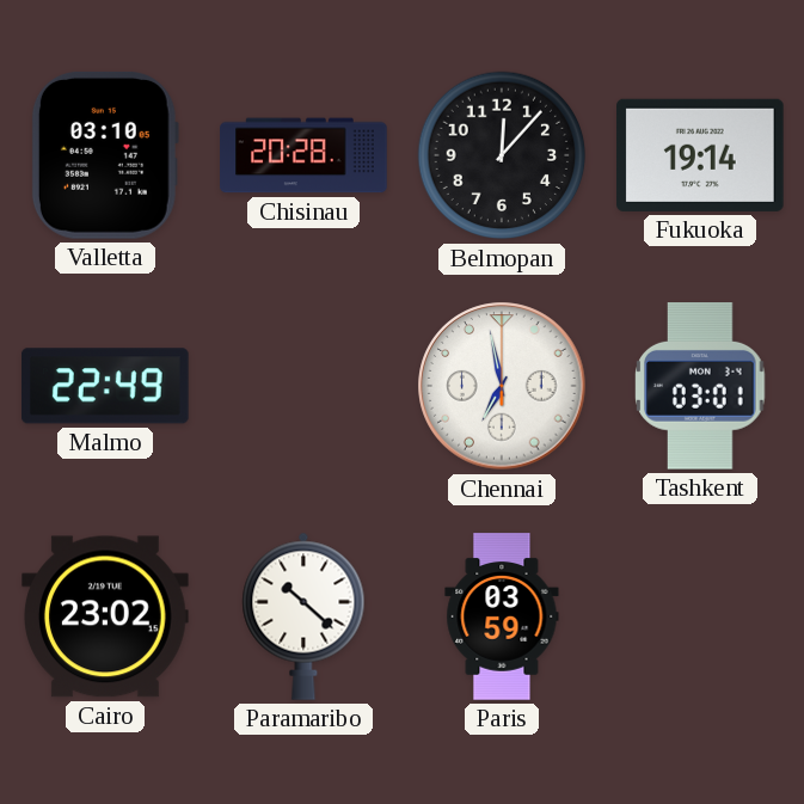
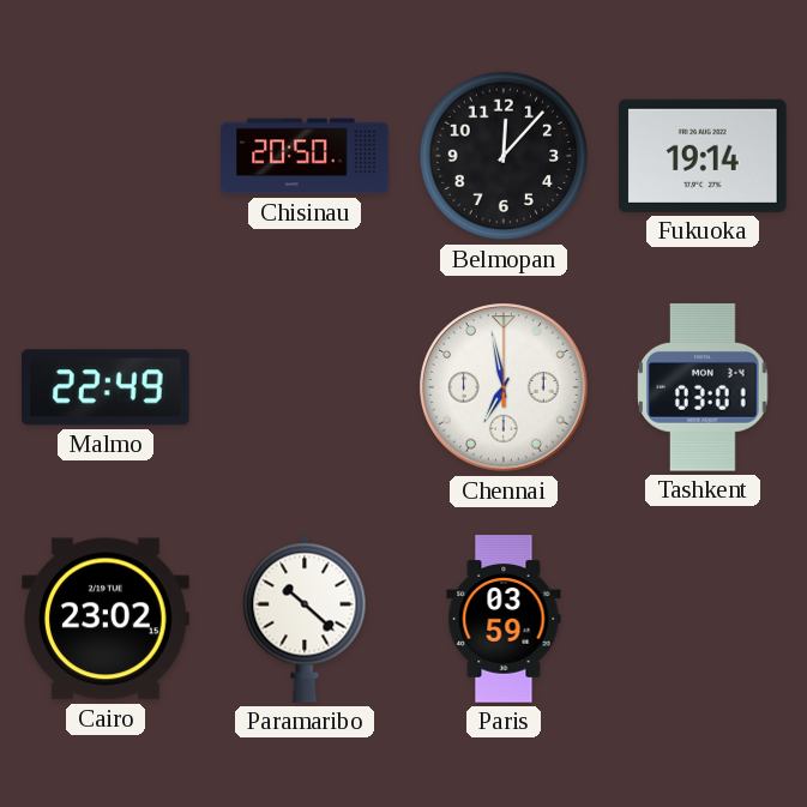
Valletta: 03:10 -> none (105, 155)
Chisinau: 20:28 -> 20:50 (305, 156)
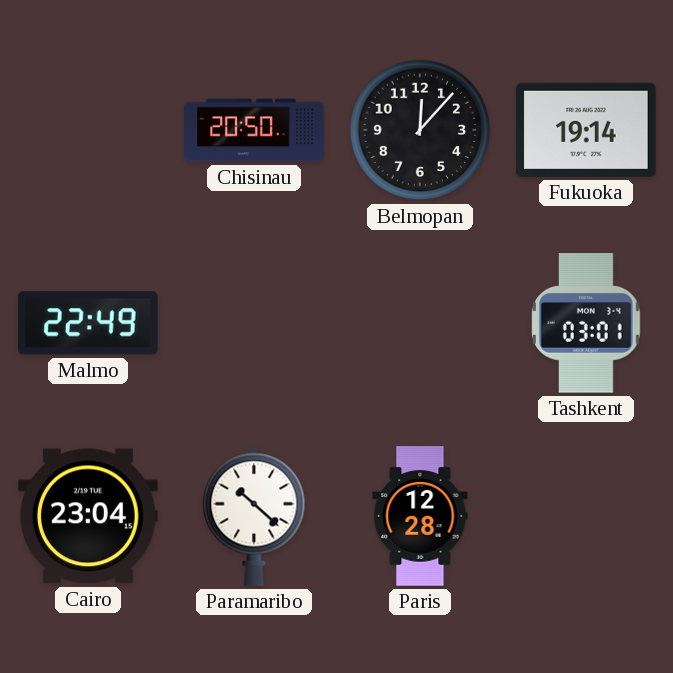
Chennai: 6:58 -> none (504, 387)
Cairo: 23:02 -> 23:04 (89, 516)
Paris: 03:59 -> 12:28 (420, 516)
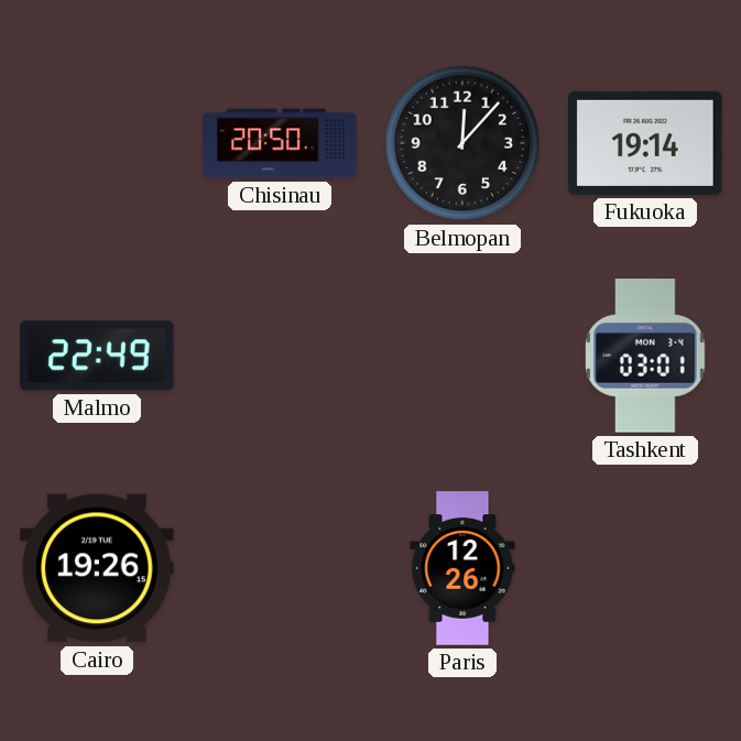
Cairo: 23:04 -> 19:26 (98, 568)
Paramaribo: 10:22 -> none (254, 516)
Paris: 12:28 -> 12:26 (462, 568)
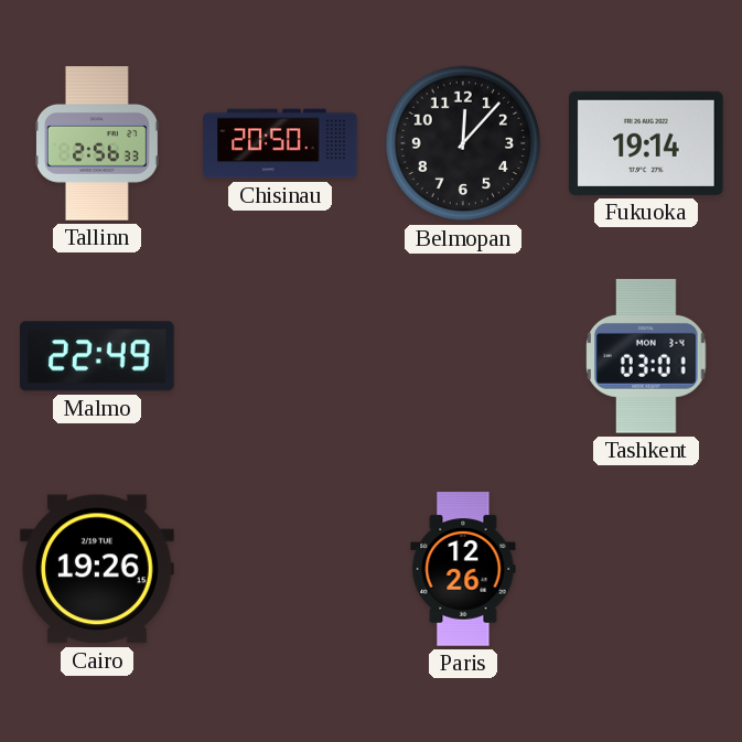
Tallinn: none -> 2:56 (97, 143)
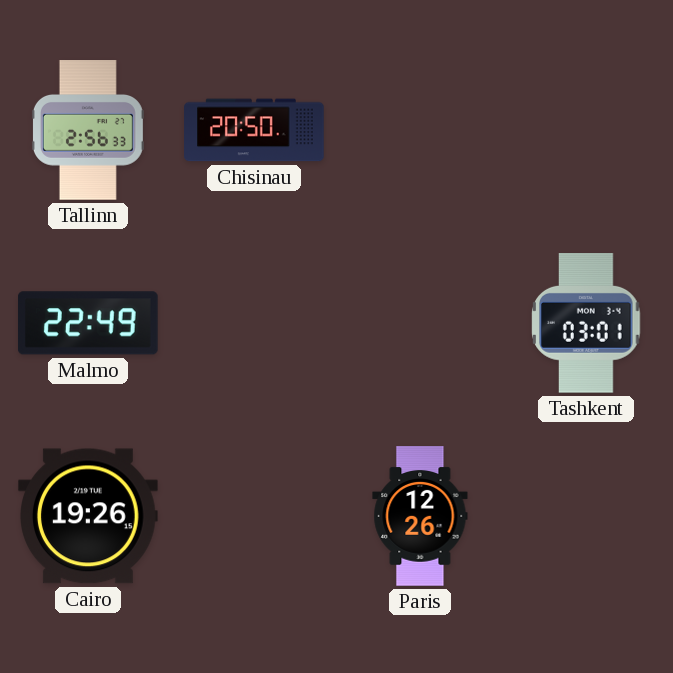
Belmopan: 12:07 -> none (463, 143)
Fukuoka: 19:14 -> none (647, 143)
